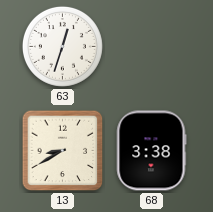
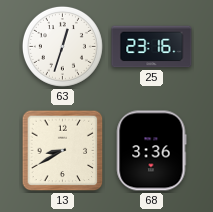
25: none -> 23:16 (152, 47)
68: 3:38 -> 3:36 (151, 151)
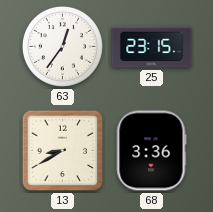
63: 12:33 -> 12:36 (62, 46)
25: 23:16 -> 23:15 (152, 47)
